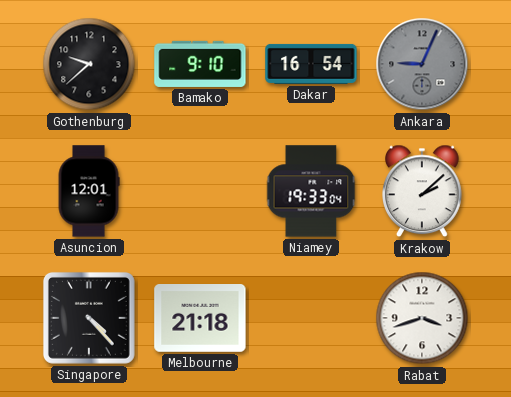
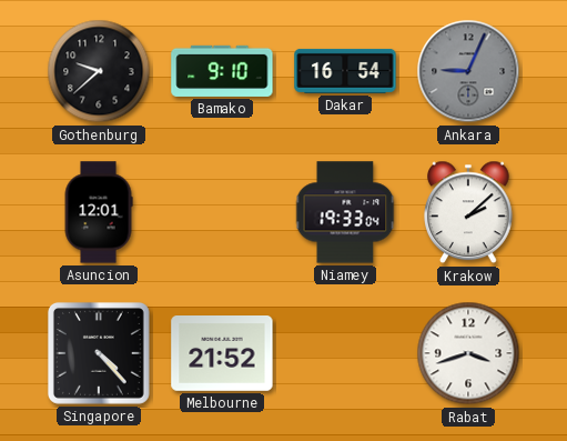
Melbourne: 21:18 -> 21:52 (222, 354)
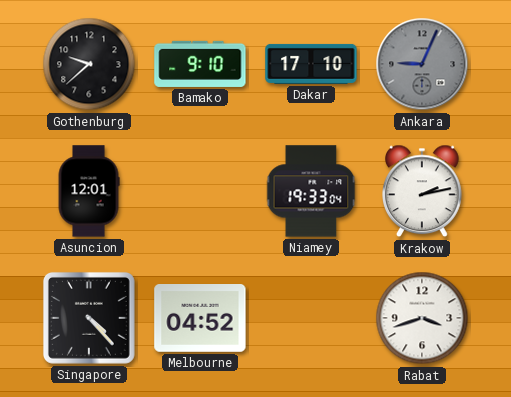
Dakar: 16:54 -> 17:10 (311, 64)
Krakow: 2:08 -> 2:13 (423, 191)
Melbourne: 21:52 -> 04:52 (200, 319)
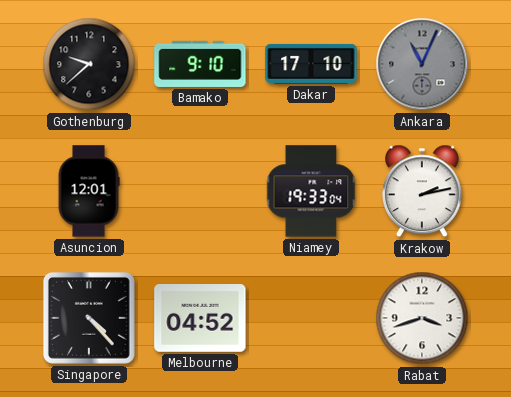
Ankara: 9:04 -> 11:04 (422, 64)
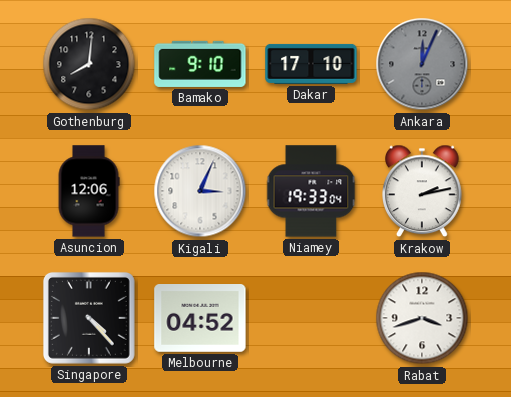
Gothenburg: 9:38 -> 8:01 (89, 64)
Ankara: 11:04 -> 12:04 (422, 64)
Asuncion: 12:01 -> 12:06 (89, 191)
Kigali: none -> 3:04 (200, 191)
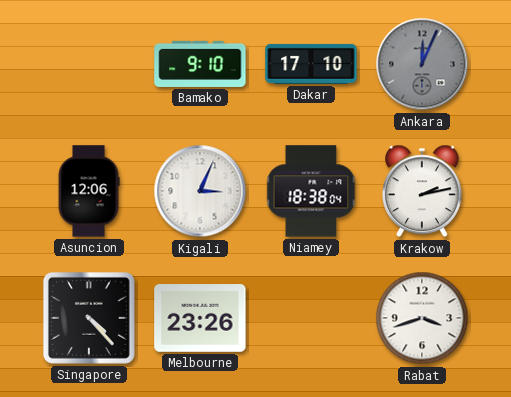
Gothenburg: 8:01 -> none (89, 64)
Niamey: 19:33 -> 18:38 (311, 191)
Melbourne: 04:52 -> 23:26 (200, 319)
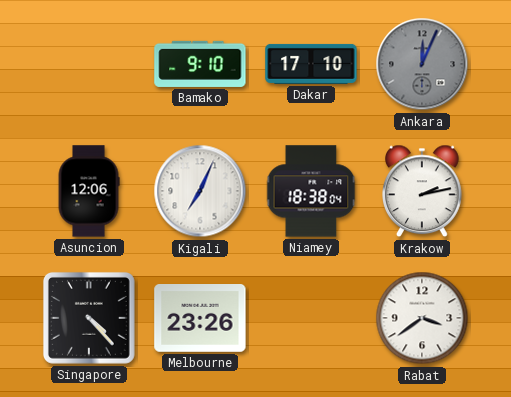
Kigali: 3:04 -> 7:04 (200, 191)
Rabat: 3:42 -> 3:39 (422, 318)
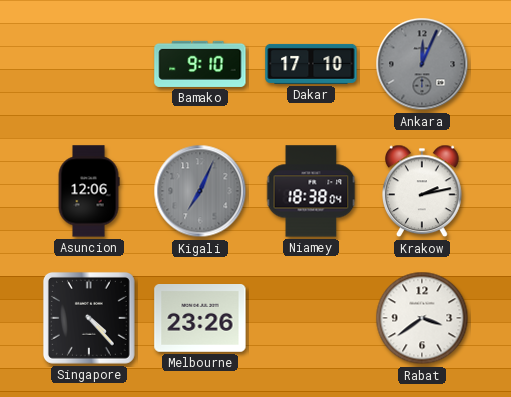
Kigali dial: white -> grey (200, 191)
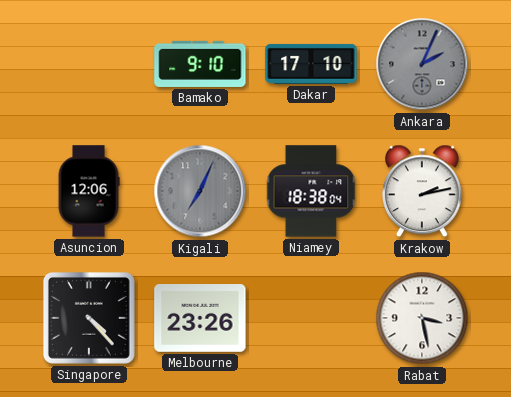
Ankara: 12:04 -> 2:04 (422, 64)
Rabat: 3:39 -> 3:28 (422, 318)
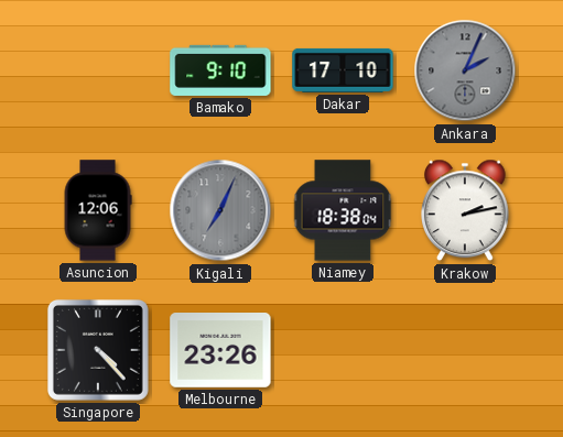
Rabat: 3:28 -> none (422, 318)
